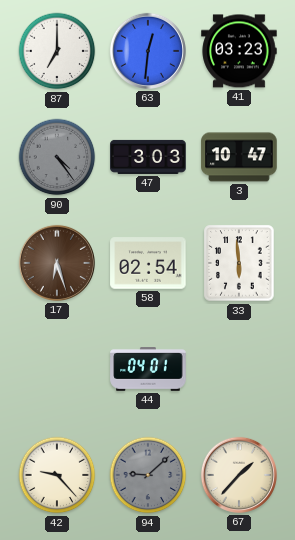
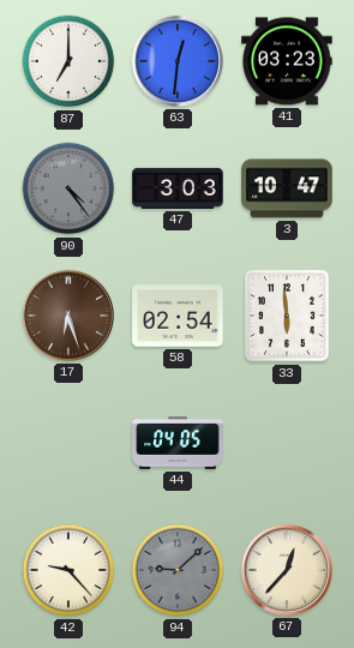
44: 04:01 -> 04:05 (178, 443)
67: 1:37 -> 12:37 (287, 570)
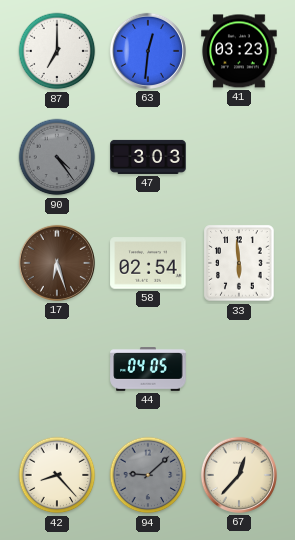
3: 10:47 -> none (287, 188)
42: 9:23 -> 8:23 (57, 475)
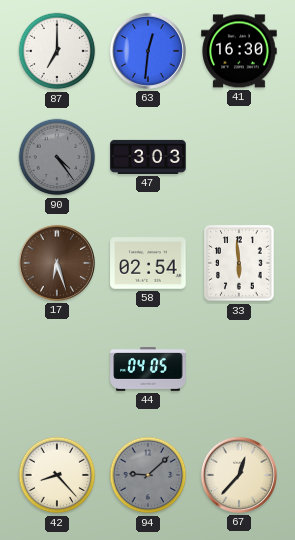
41: 03:23 -> 16:30 (239, 51)
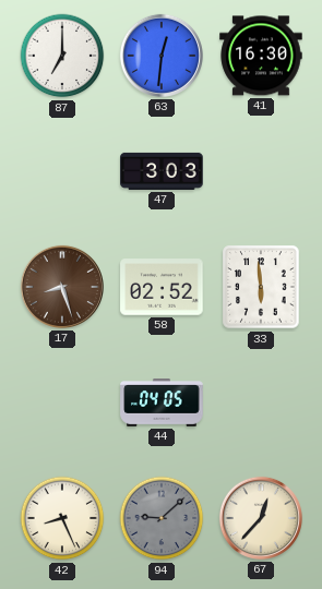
90: 4:24 -> none (57, 157)
17: 6:27 -> 8:27 (62, 287)
58: 02:54 -> 02:52 (162, 287)
42: 8:23 -> 8:26 (62, 518)
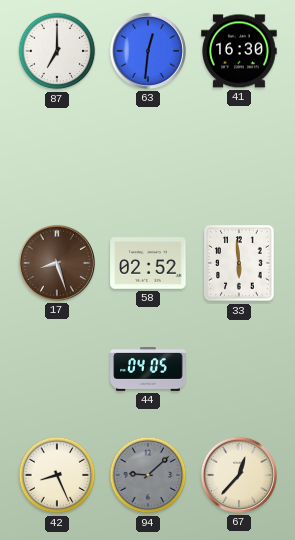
47: 3:03 -> none (162, 171)
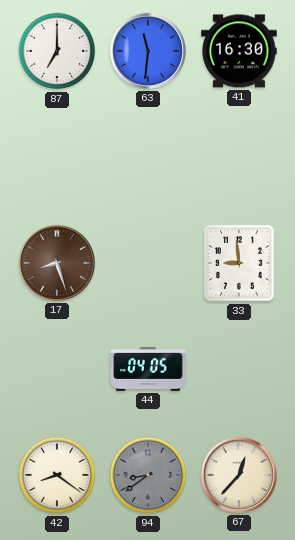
63: 12:31 -> 11:31 (148, 51)
58: 02:52 -> none (148, 263)
33: 5:59 -> 8:59 (239, 263)
42: 8:26 -> 8:21 (57, 475)
94: 9:08 -> 8:39 (148, 475)
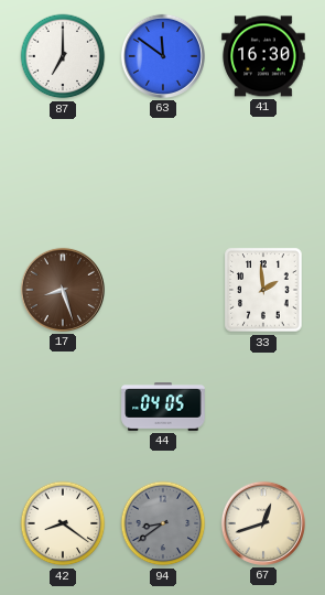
63: 11:31 -> 11:51 (163, 56)
33: 8:59 -> 1:59 (263, 290)
67: 12:37 -> 12:42 (263, 523)
